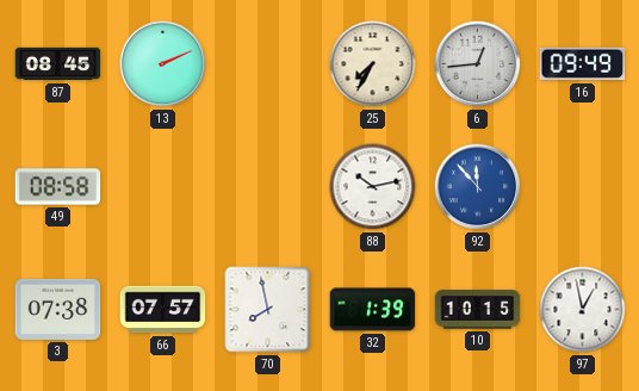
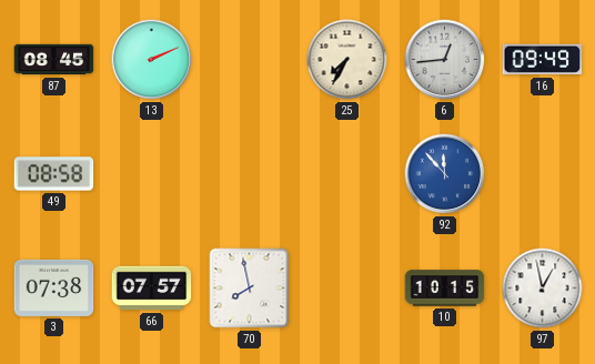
88: 10:13 -> none (373, 187)
32: 1:39 -> none (373, 310)
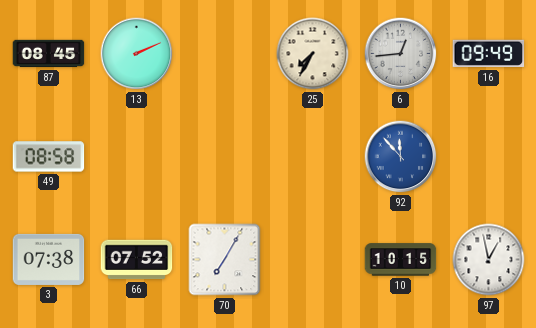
66: 07:57 -> 07:52 (137, 260)
70: 7:58 -> 7:05 (225, 260)
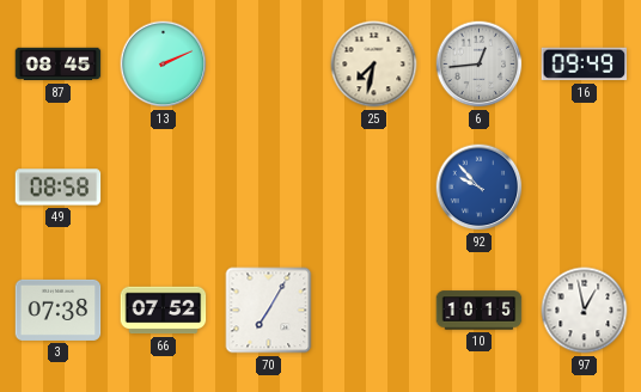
25: 7:35 -> 7:32 (374, 65)
92: 11:53 -> 9:53 (480, 188)
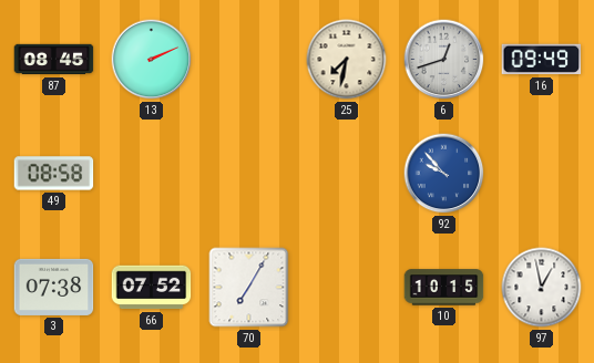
6: 12:44 -> 12:42 (444, 60)
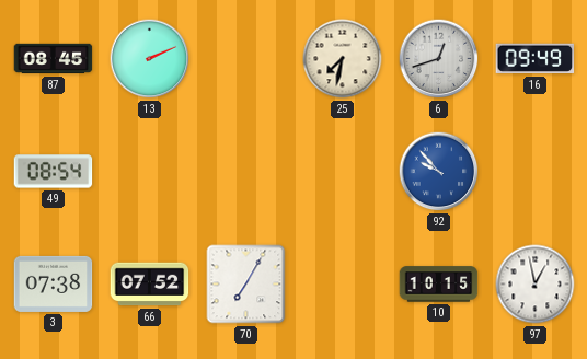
49: 08:58 -> 08:54 (54, 172)
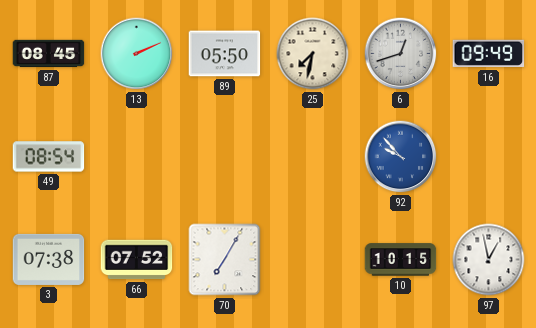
89: none -> 05:50 (225, 54)
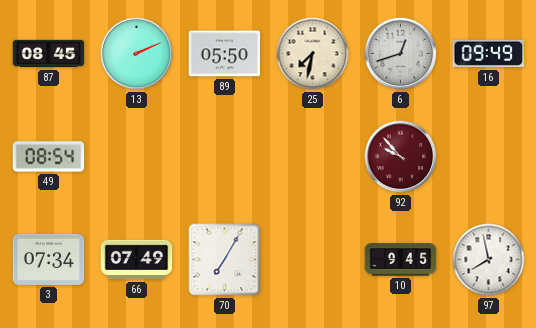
92 dial: blue -> burgundy (401, 157)
3: 07:38 -> 07:34 (49, 259)
66: 07:52 -> 07:49 (137, 260)
10: 10:15 -> 9:45 (401, 260)
97: 12:58 -> 7:58 (489, 260)
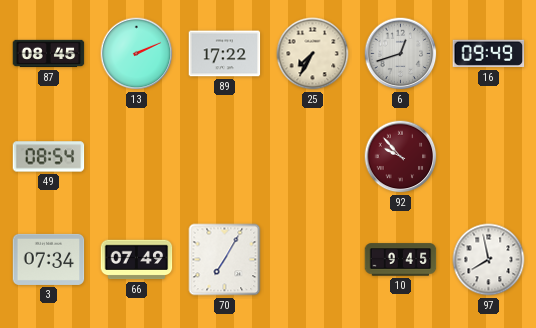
89: 05:50 -> 17:22 (225, 54)
25: 7:32 -> 7:35 (313, 54)
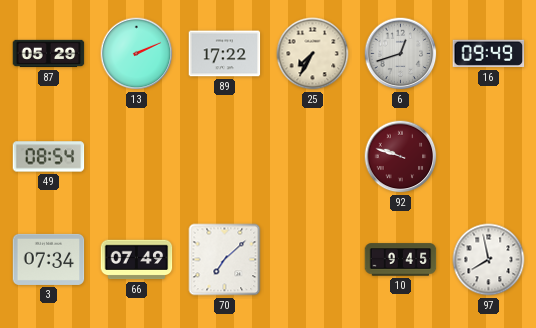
87: 08:45 -> 05:29 (49, 54)
92: 9:53 -> 9:48 (401, 157)
70: 7:05 -> 7:08 (225, 260)
